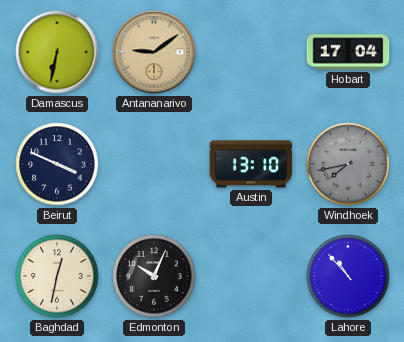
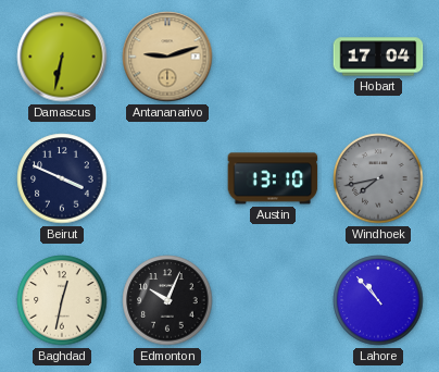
Antananarivo: 9:09 -> 9:12 (167, 57)
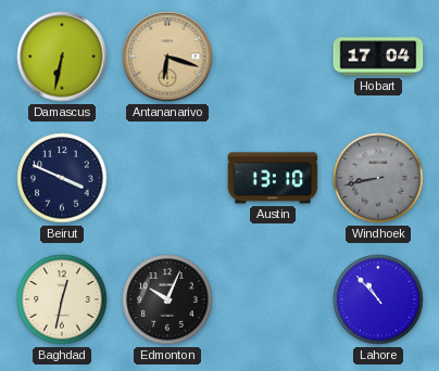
Antananarivo: 9:12 -> 6:18 (167, 56)
Windhoek: 7:43 -> 8:43 (378, 178)
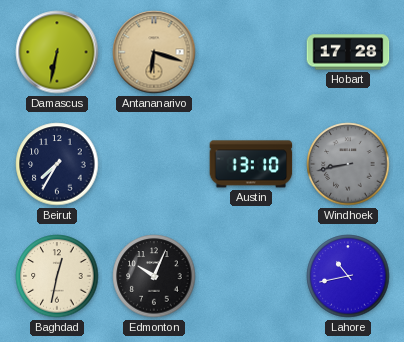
Hobart: 17:04 -> 17:28 (348, 52)
Beirut: 3:49 -> 7:35 (57, 164)
Lahore: 10:53 -> 10:43 (348, 276)
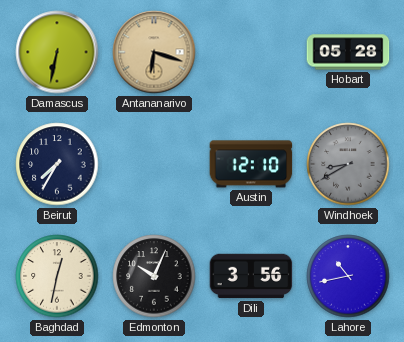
Hobart: 17:28 -> 05:28 (348, 52)
Austin: 13:10 -> 12:10 (251, 164)
Windhoek: 8:43 -> 8:40 (348, 164)
Dili: none -> 3:56 (251, 276)
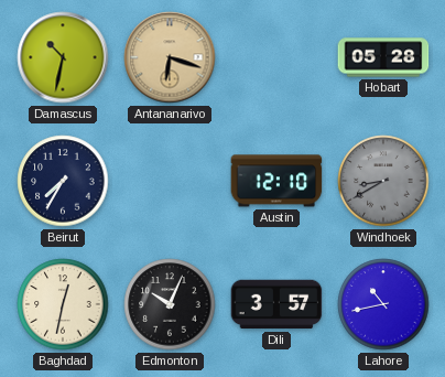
Damascus: 6:32 -> 10:32 (63, 57)
Dili: 3:56 -> 3:57 (276, 304)
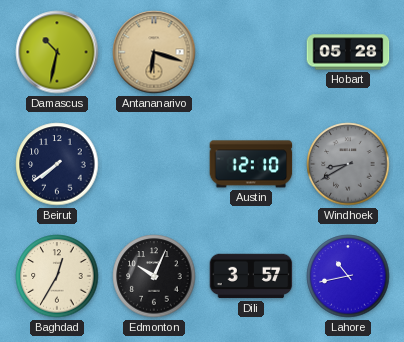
Beirut: 7:35 -> 7:39 (57, 164)
Baghdad: 12:32 -> 12:35 (57, 276)
